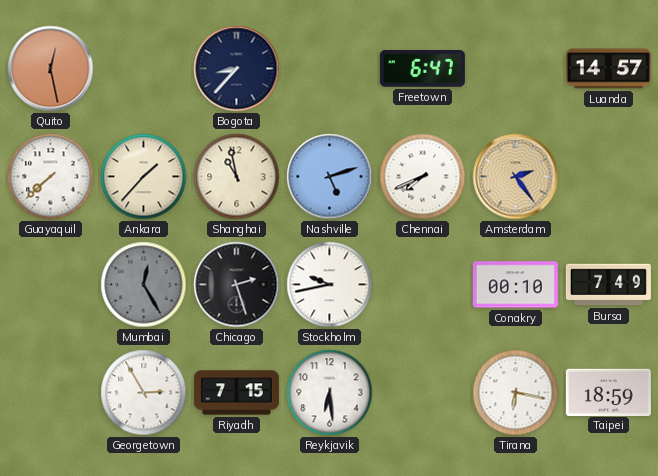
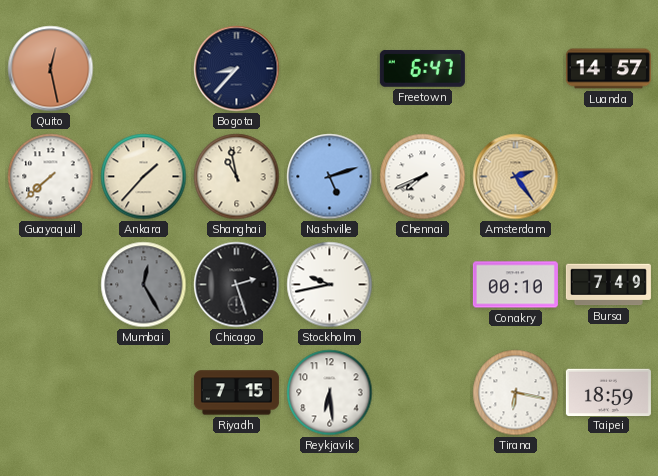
Georgetown: 2:55 -> none (144, 393)
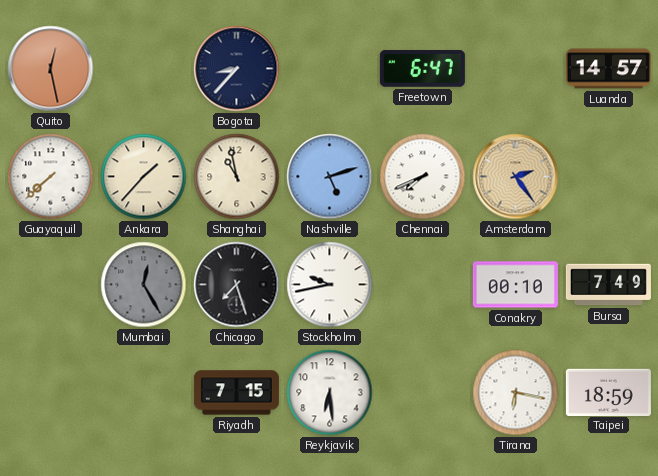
Chicago: 2:27 -> 7:27 (237, 285)
